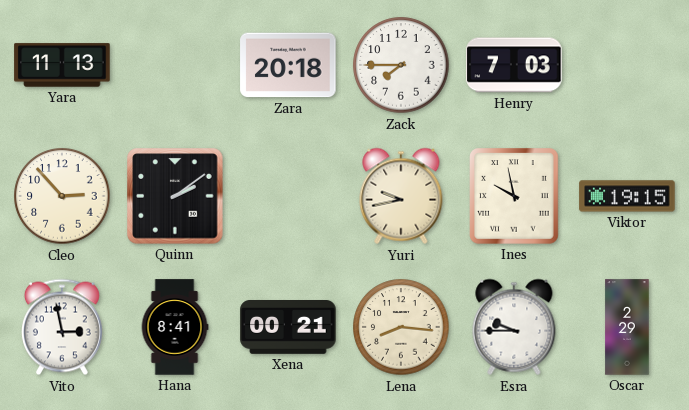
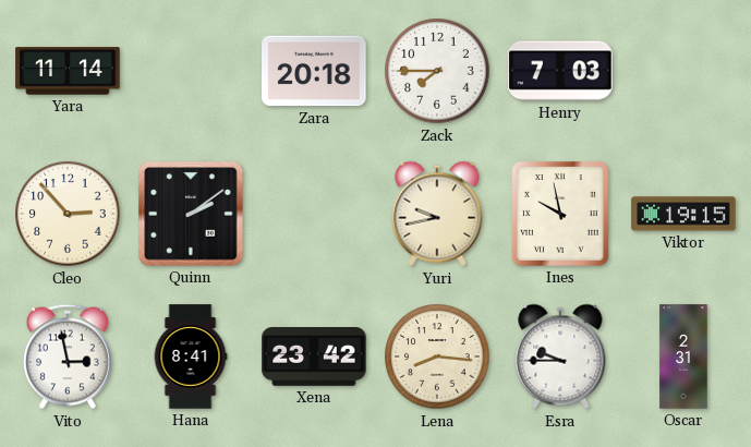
Yara: 11:13 -> 11:14 (68, 71)
Xena: 00:21 -> 23:42 (314, 358)
Oscar: 2:29 -> 2:31 (683, 357)
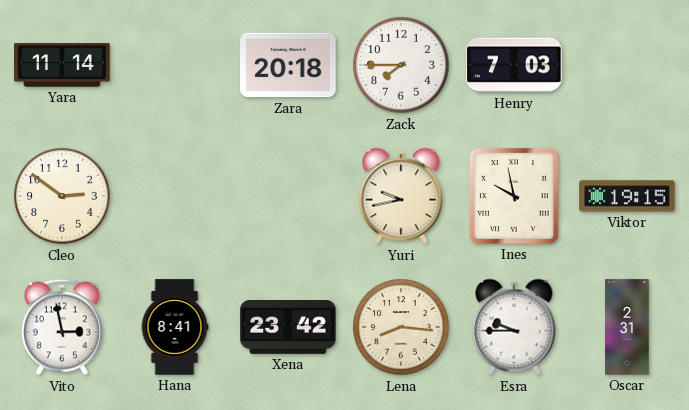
Cleo: 2:53 -> 2:51 (62, 196)
Quinn: 2:09 -> none (191, 214)
